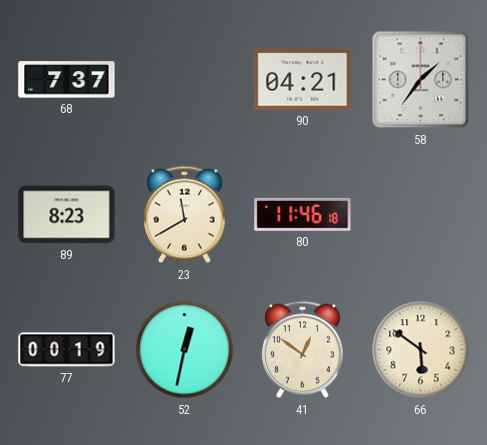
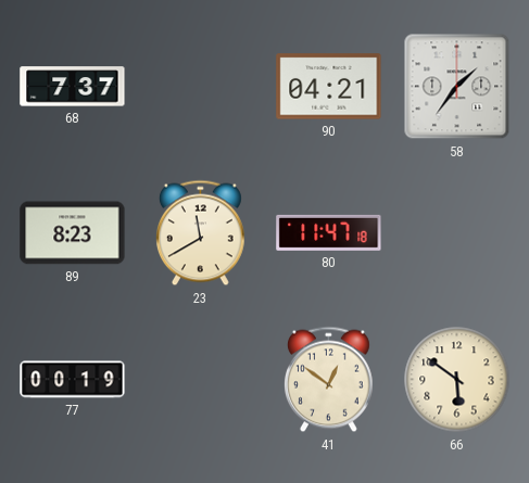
80: 11:46 -> 11:47 (329, 232)
52: 12:32 -> none (185, 350)
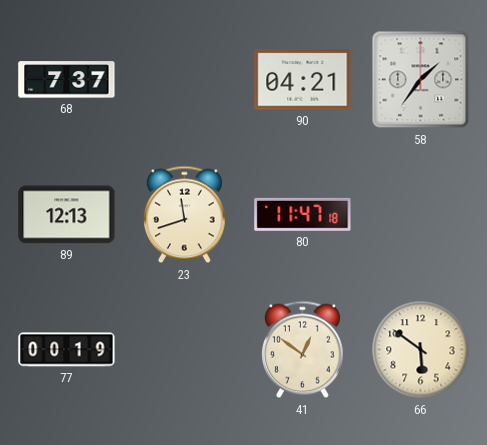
89: 8:23 -> 12:13 (67, 215)
23: 11:40 -> 11:42 (184, 215)
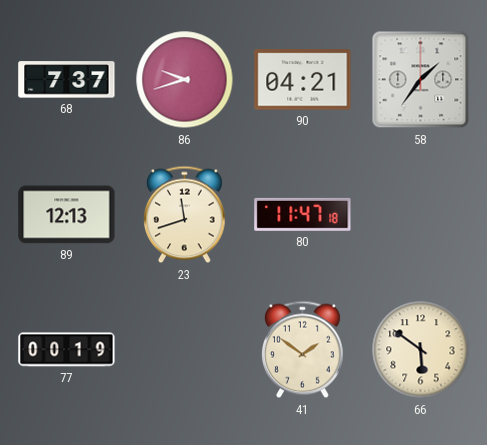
86: none -> 9:42 (185, 80)
41: 12:51 -> 1:51 (302, 350)
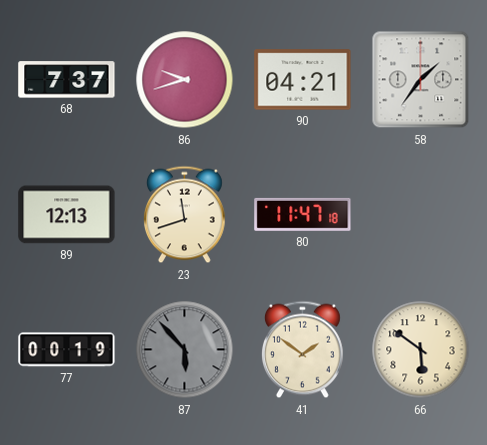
87: none -> 5:53 (185, 350)
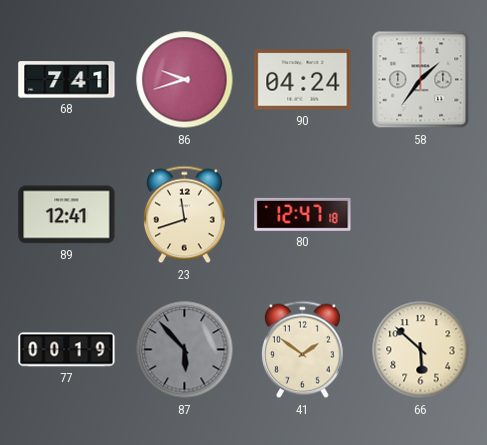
68: 7:37 -> 7:41 (67, 80)
90: 04:21 -> 04:24 (303, 80)
89: 12:13 -> 12:41 (67, 215)
80: 11:47 -> 12:47 (303, 214)
66: 5:51 -> 5:52 (421, 350)
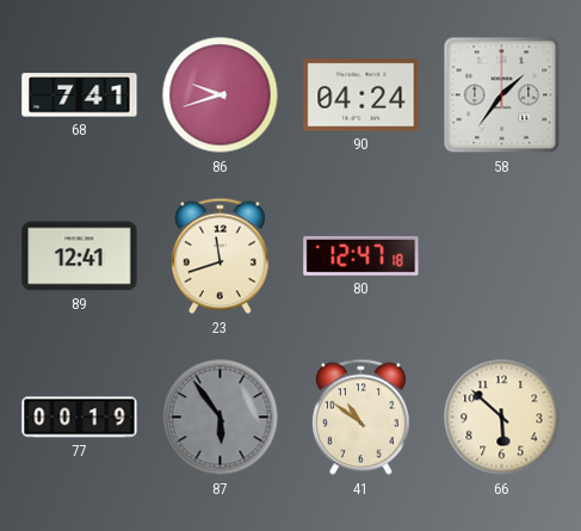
87: 5:53 -> 5:54 (221, 418)
41: 1:51 -> 10:51 (360, 418)
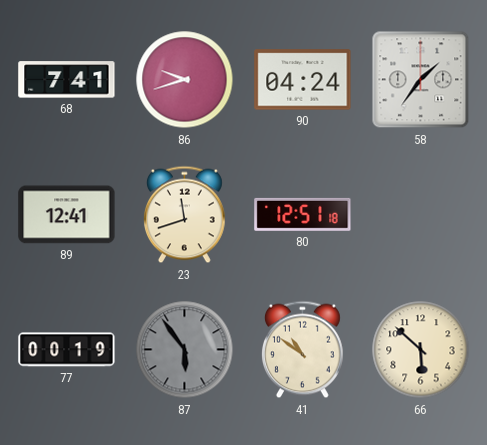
80: 12:47 -> 12:51 (303, 214)
